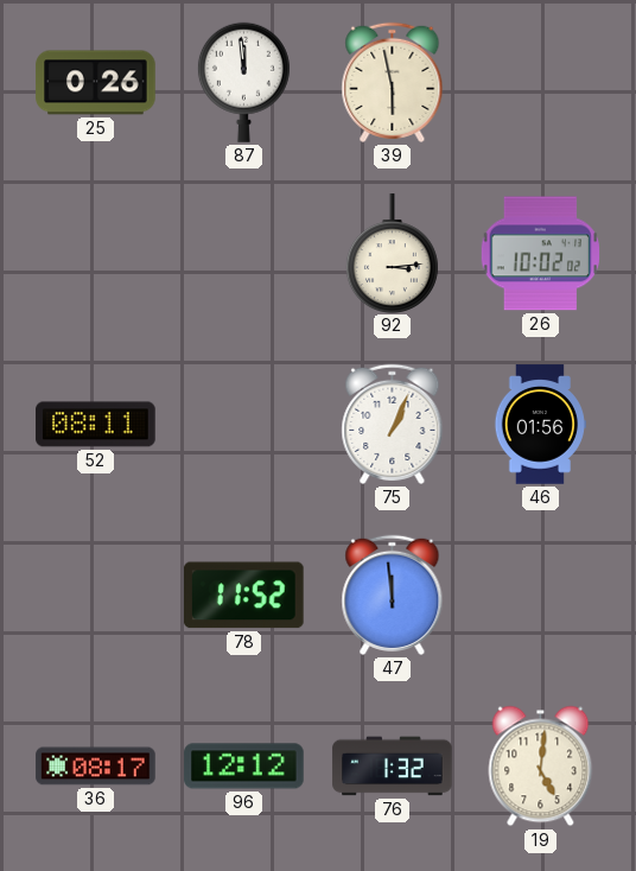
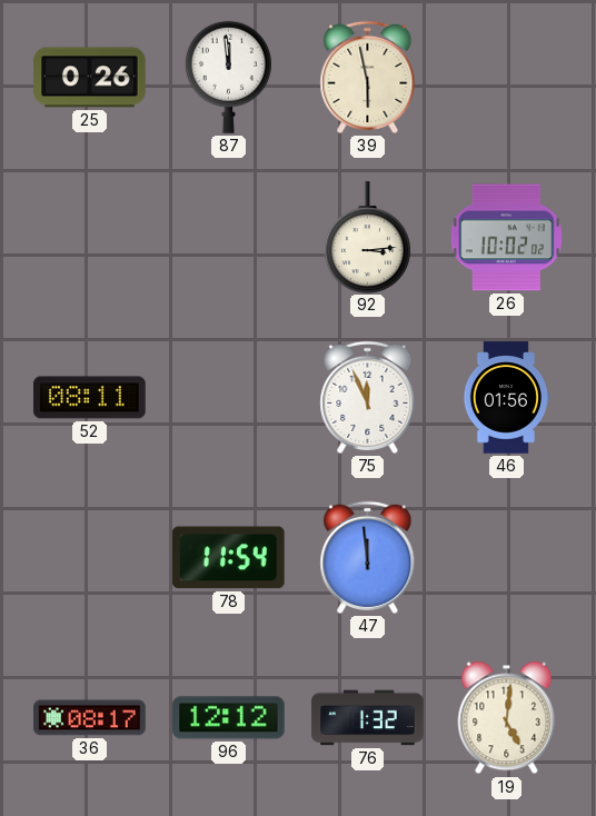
75: 1:04 -> 11:56 (368, 397)
78: 11:52 -> 11:54 (228, 558)
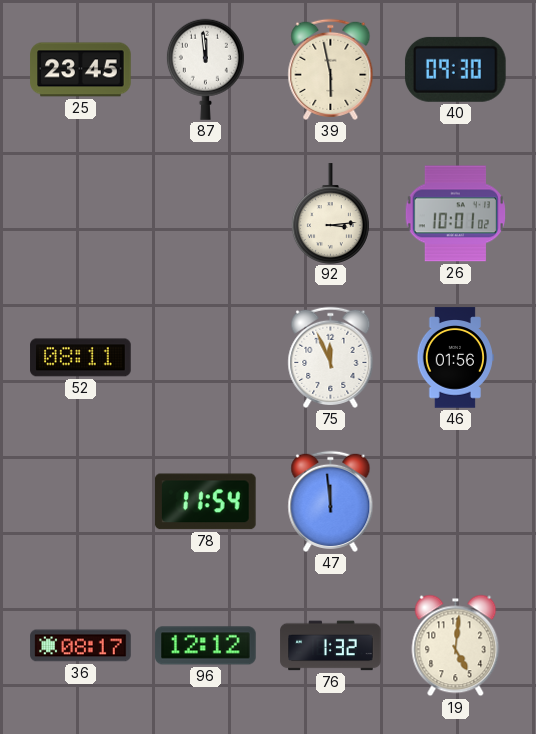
25: 0:26 -> 23:45 (81, 70)
40: none -> 09:30 (455, 69)
26: 10:02 -> 10:01 (455, 214)
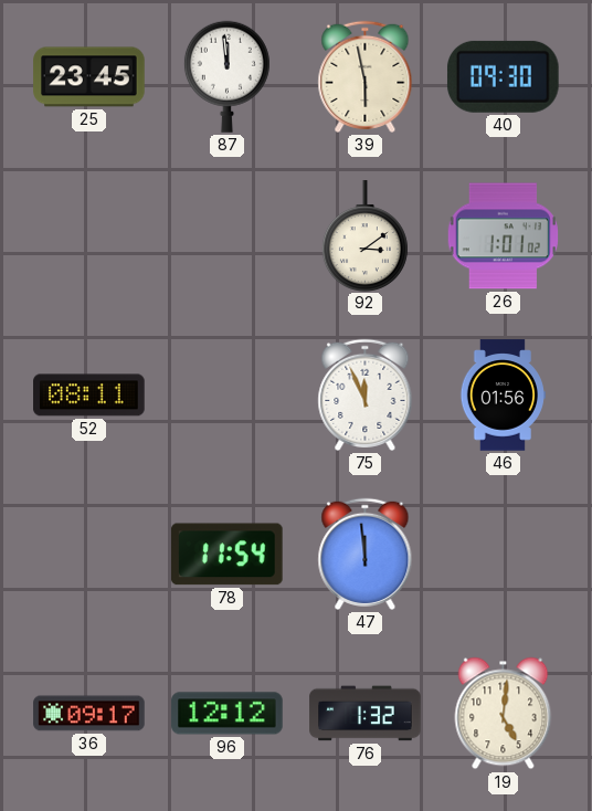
92: 3:14 -> 3:09 (364, 235)
26: 10:01 -> 1:01 (503, 236)
36: 08:17 -> 09:17 (89, 714)
